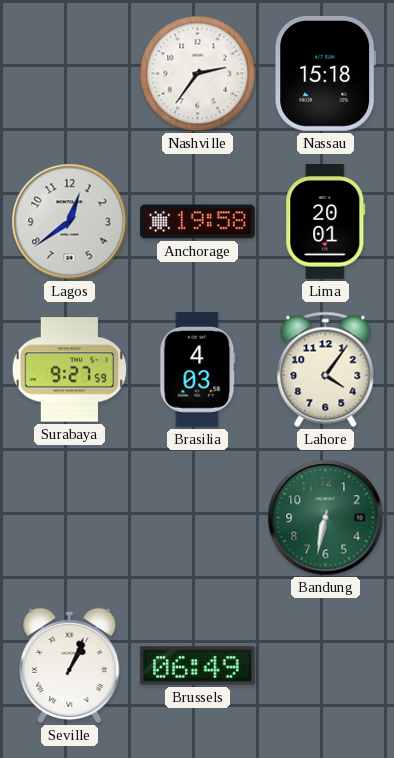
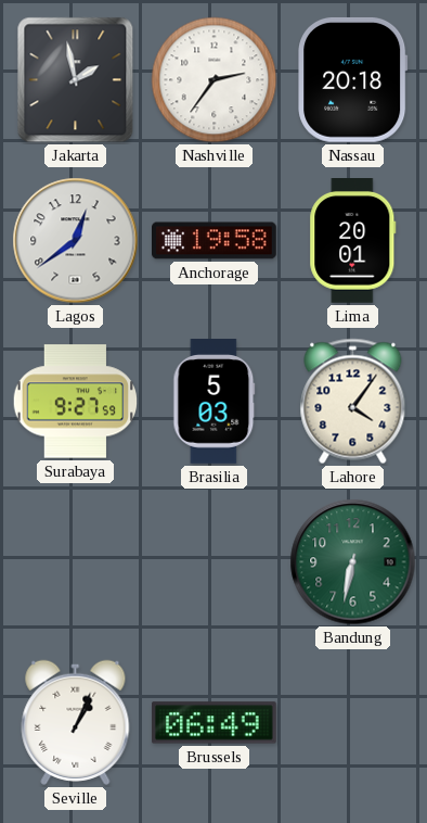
Jakarta: none -> 1:58 (76, 80)
Nassau: 15:18 -> 20:18 (353, 79)
Brasilia: 4:03 -> 5:03 (215, 402)
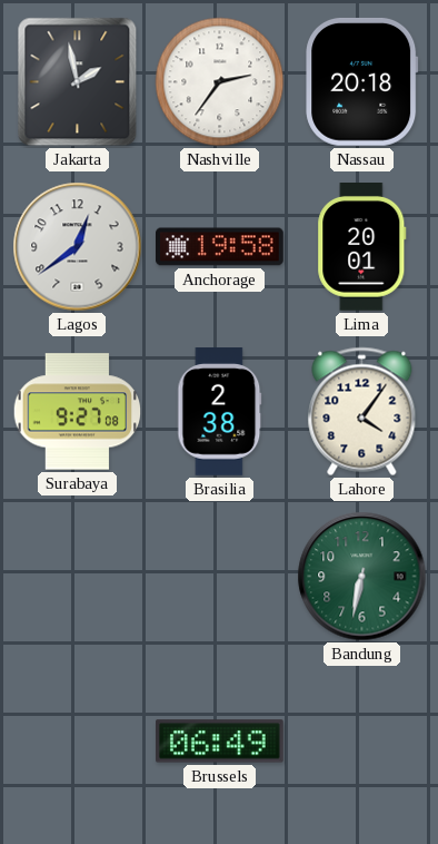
Surabaya: 9:27:59 -> 9:27:08 (78, 412)
Brasilia: 5:03 -> 2:38 (220, 412)
Seville: 1:04 -> none (76, 722)
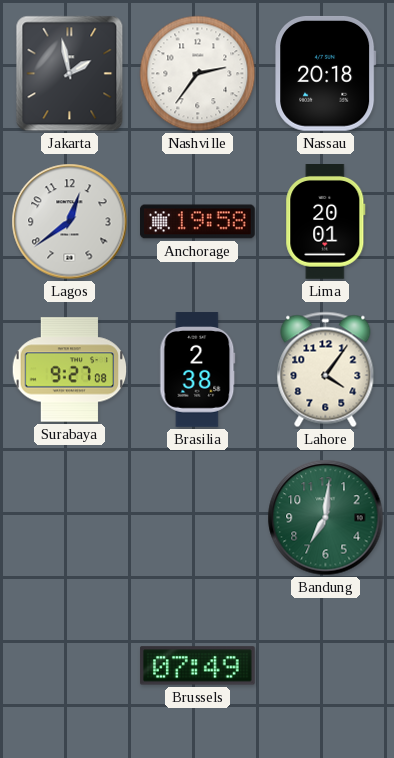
Bandung: 6:32 -> 7:01 (326, 518)
Brussels: 06:49 -> 07:49 (198, 666)
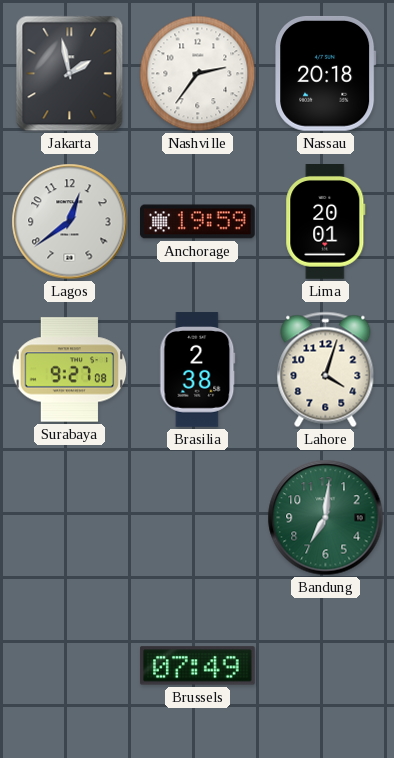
Anchorage: 19:58 -> 19:59 (198, 222)
Lahore: 4:06 -> 4:03 (326, 370)
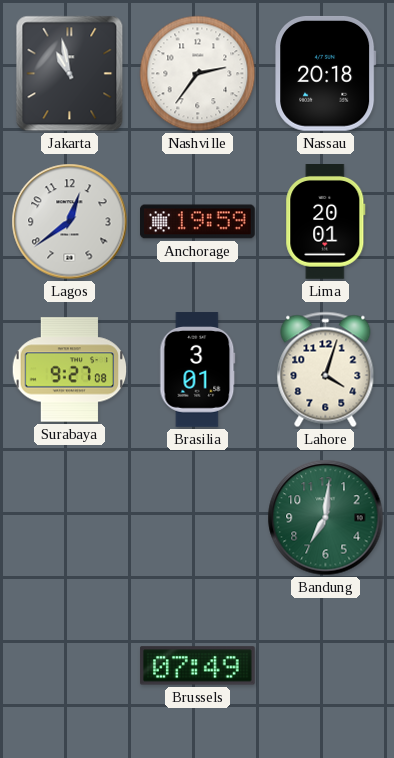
Jakarta: 1:58 -> 10:58 (70, 74)
Brasilia: 2:38 -> 3:01 (198, 370)
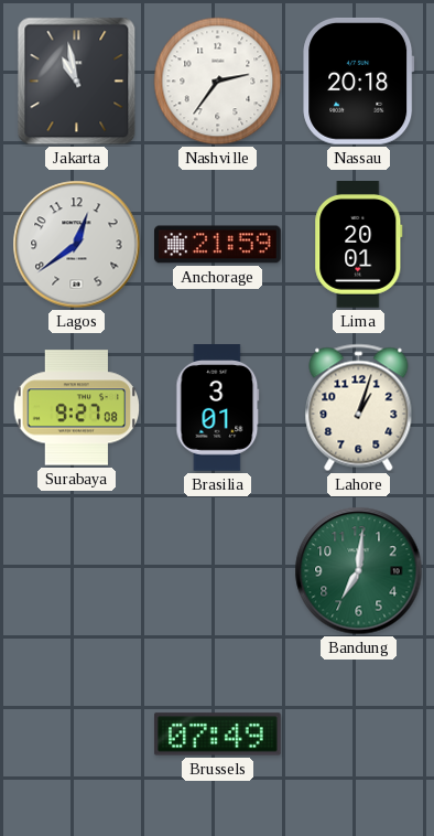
Anchorage: 19:59 -> 21:59 (218, 245)
Lahore: 4:03 -> 1:03 (359, 408)
